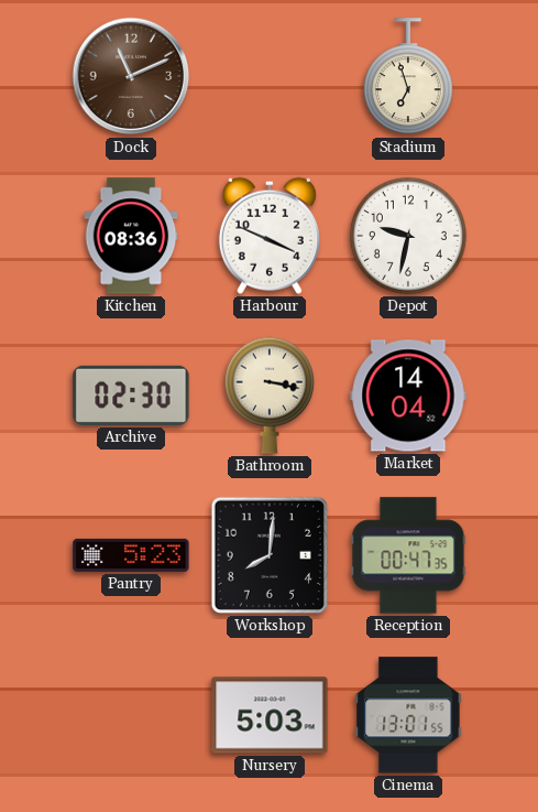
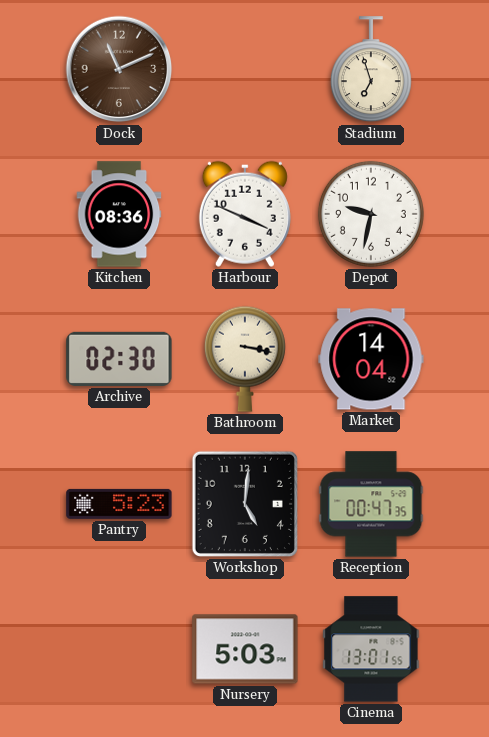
Workshop: 8:01 -> 5:01 (245, 504)
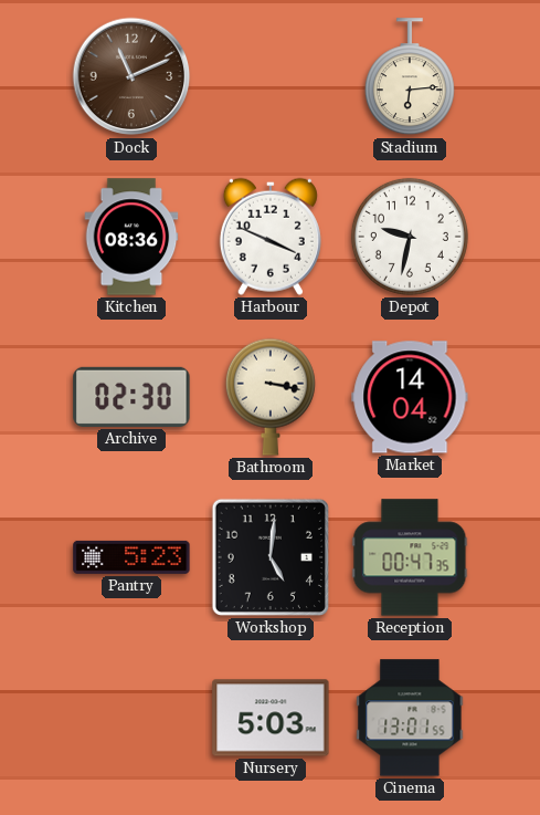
Stadium: 6:57 -> 6:14 (410, 77)
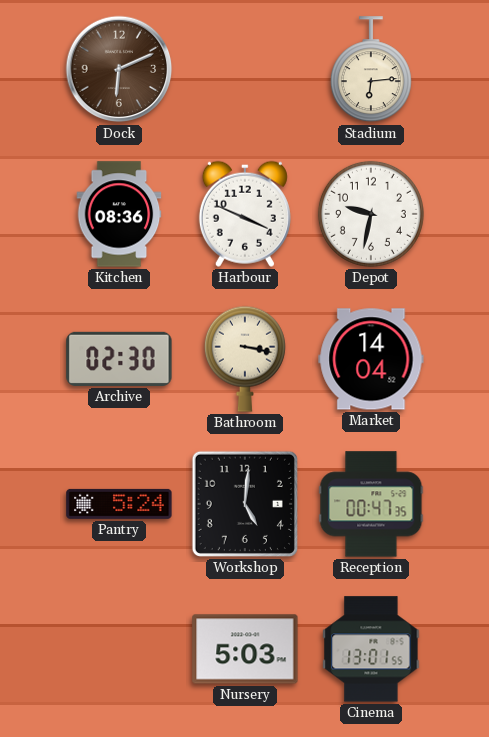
Dock: 11:11 -> 6:11 (119, 69)
Pantry: 5:23 -> 5:24 (119, 504)
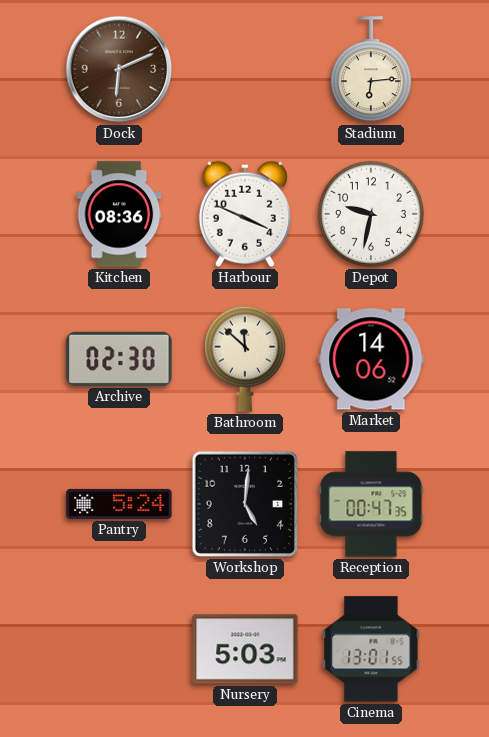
Bathroom: 3:17 -> 11:52 (245, 359)
Market: 14:04 -> 14:06 (371, 359)
